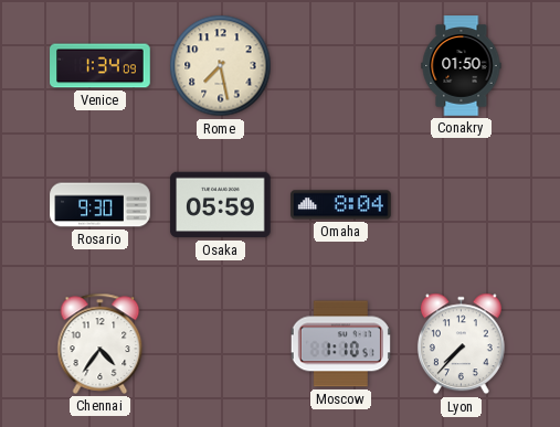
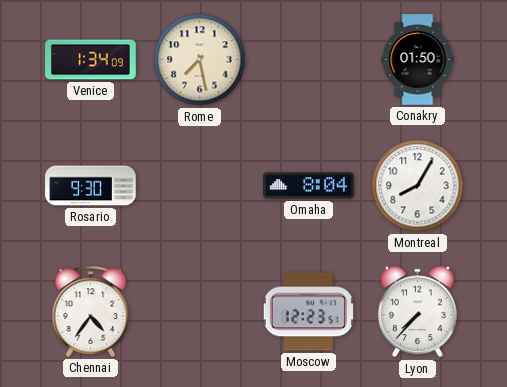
Osaka: 05:59 -> none (221, 205)
Montreal: none -> 8:05 (418, 186)
Moscow: 1:10 -> 12:23 (308, 312)
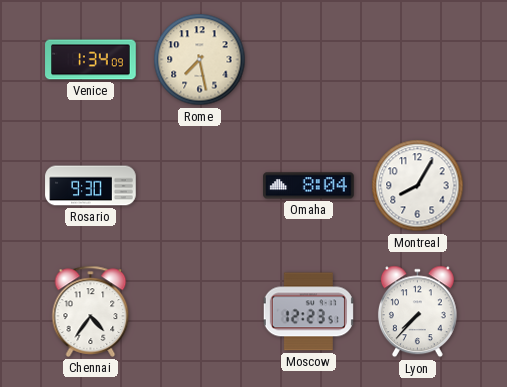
Conakry: 01:50 -> none (418, 60)
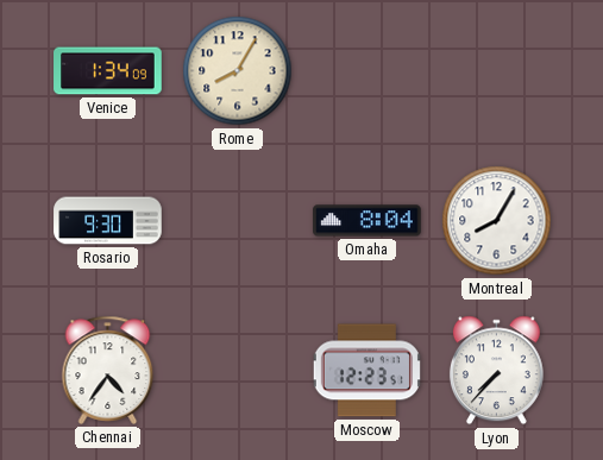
Rome: 7:28 -> 8:05 (238, 71)
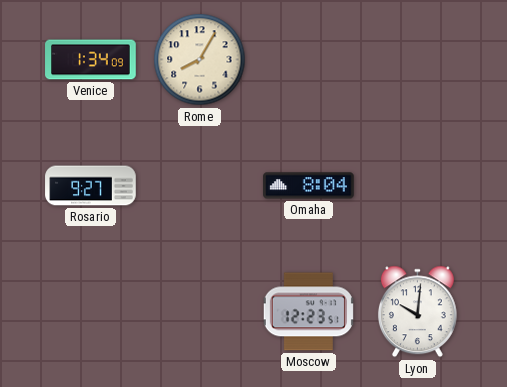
Rosario: 9:30 -> 9:27 (91, 186)
Montreal: 8:05 -> none (497, 221)
Chennai: 4:36 -> none (108, 370)
Lyon: 7:37 -> 10:01 (417, 312)
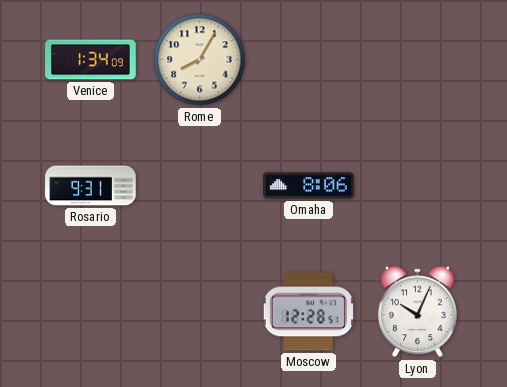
Rosario: 9:27 -> 9:31 (91, 186)
Omaha: 8:04 -> 8:06 (309, 186)
Moscow: 12:23 -> 12:28 (308, 312)
Lyon: 10:01 -> 10:04 (417, 312)
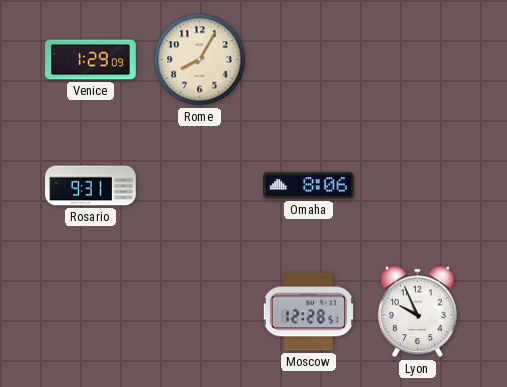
Venice: 1:34 -> 1:29 (91, 60)
Lyon: 10:04 -> 9:56 (417, 312)
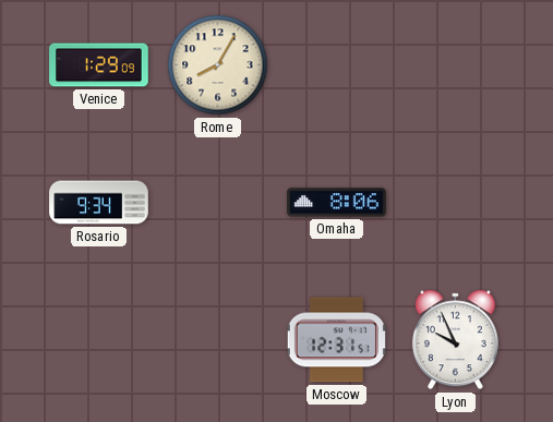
Rosario: 9:31 -> 9:34 (99, 203)
Moscow: 12:28 -> 12:31 (336, 340)
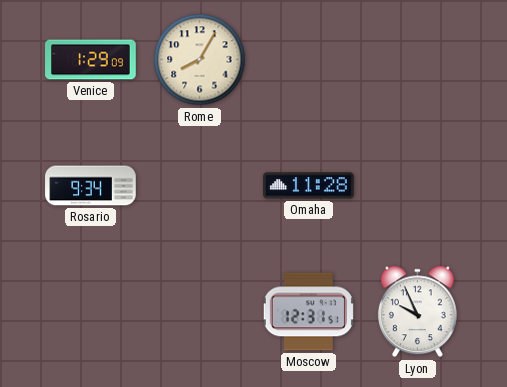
Omaha: 8:06 -> 11:28 (309, 186)
